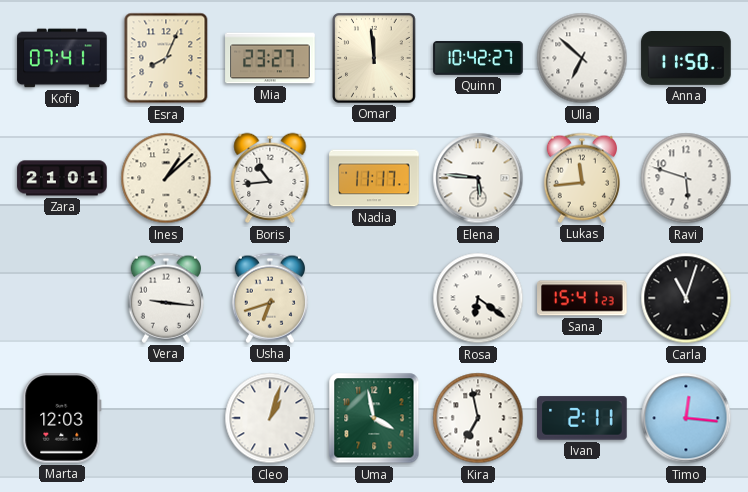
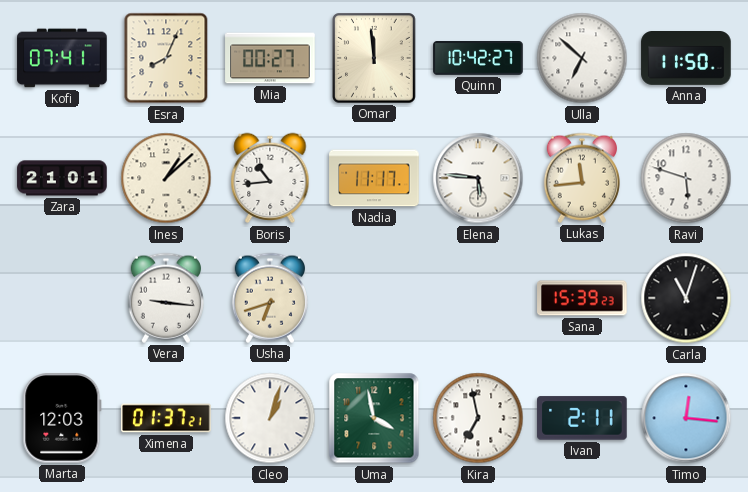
Mia: 23:27 -> 00:27 (270, 58)
Rosa: 6:21 -> none (478, 298)
Sana: 15:41 -> 15:39 (582, 298)
Ximena: none -> 01:37 (166, 418)
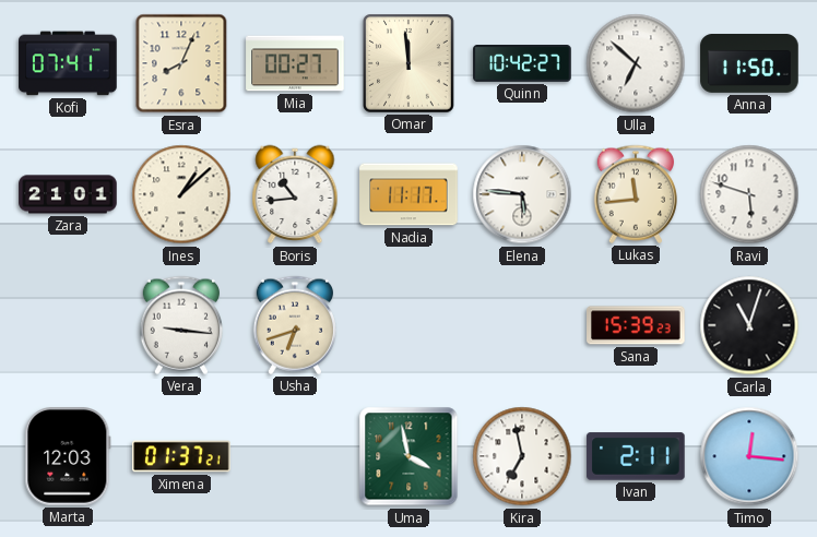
Cleo: 1:03 -> none (270, 418)
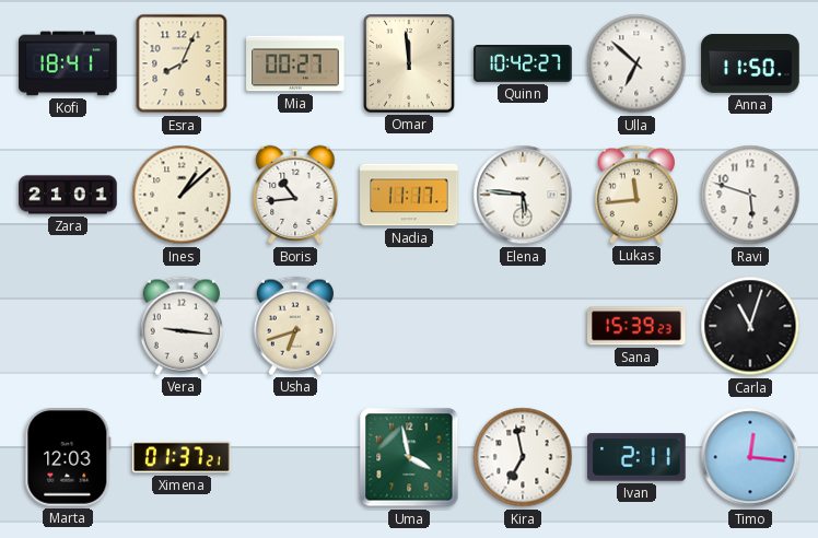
Kofi: 07:41 -> 18:41 (68, 63)
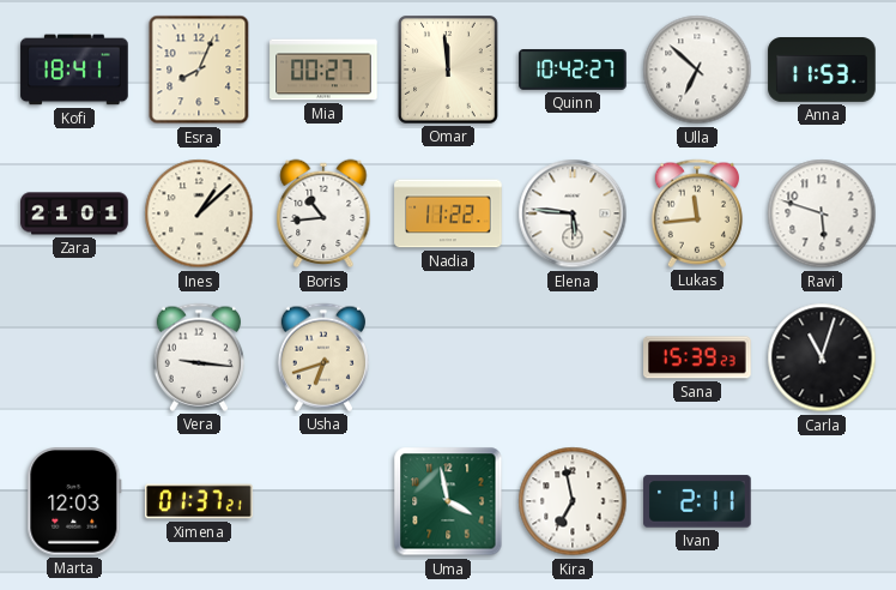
Anna: 11:50 -> 11:53 (822, 71)
Nadia: 11:17 -> 11:22 (448, 213)
Timo: 12:16 -> none (750, 457)
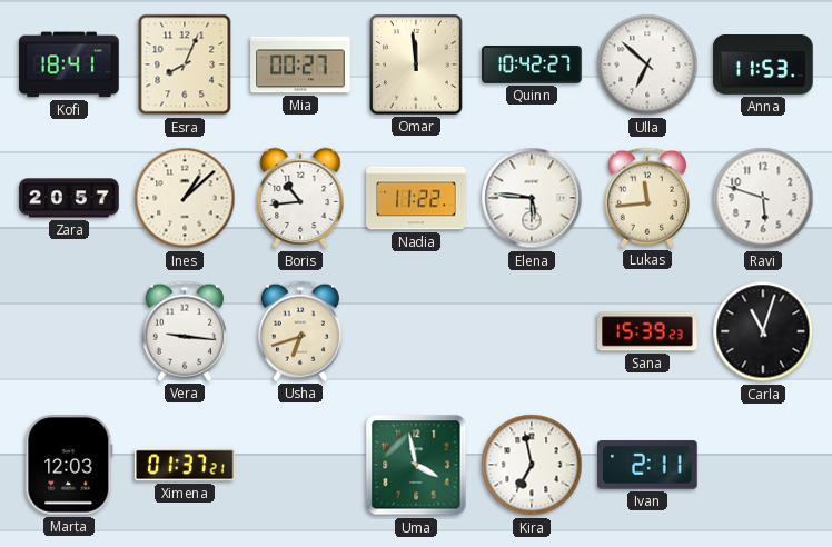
Zara: 21:01 -> 20:57 (69, 198)
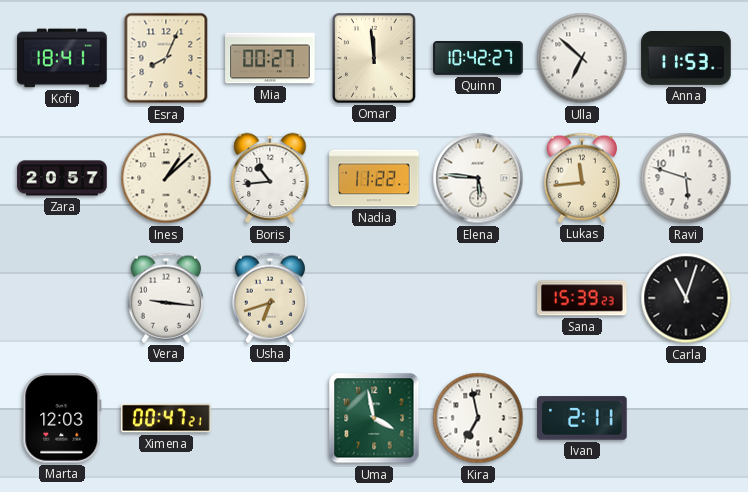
Ximena: 01:37 -> 00:47 (166, 418)
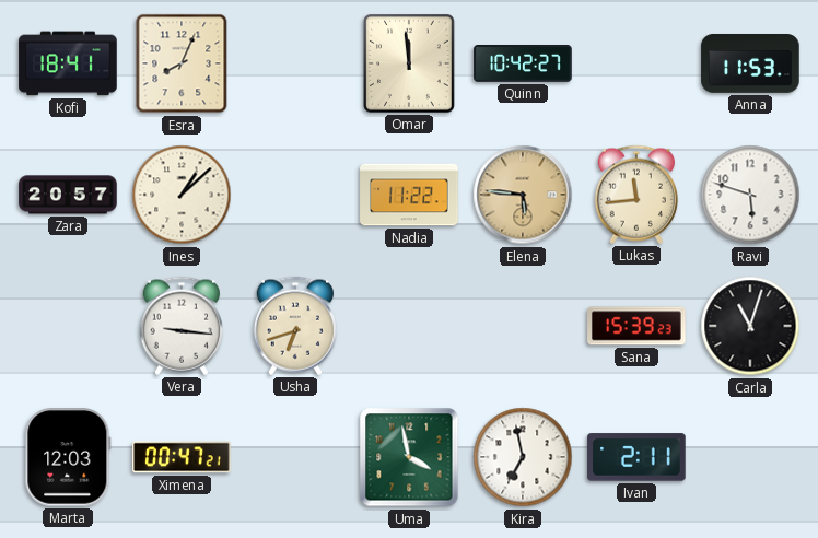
Mia: 00:27 -> none (270, 58)
Ulla: 6:52 -> none (582, 58)
Boris: 10:44 -> none (270, 178)
Elena dial: white -> champagne (523, 195)
